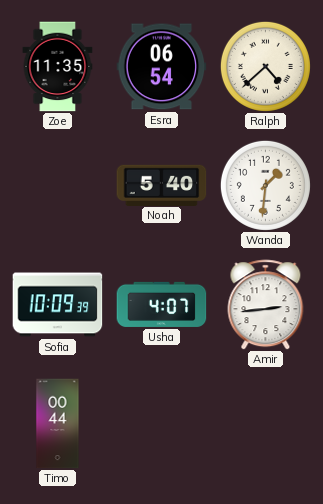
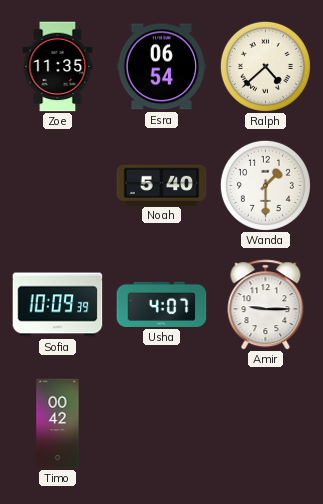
Wanda: 1:31 -> 1:30 (265, 185)
Amir: 2:44 -> 9:15 (266, 305)
Timo: 00:44 -> 00:42 (58, 424)
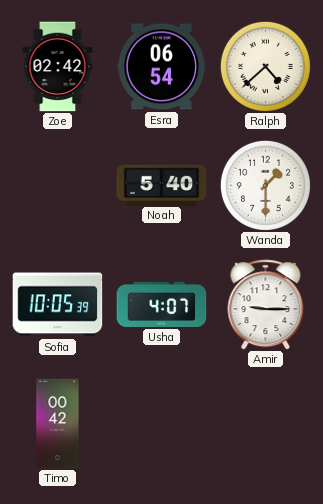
Zoe: 11:35 -> 02:42 (58, 67)
Sofia: 10:09 -> 10:05 (58, 305)
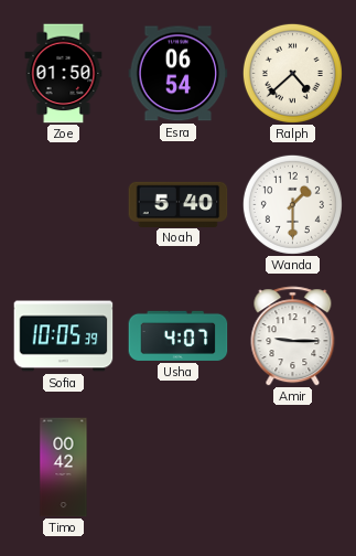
Zoe: 02:42 -> 01:50 (64, 74)
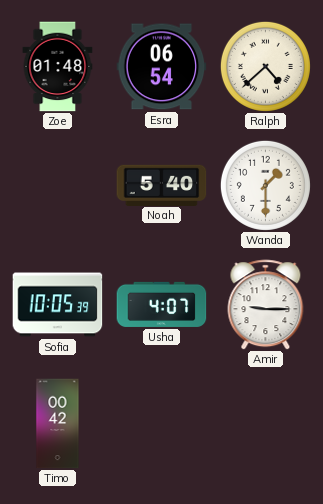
Zoe: 01:50 -> 01:48 (58, 67)
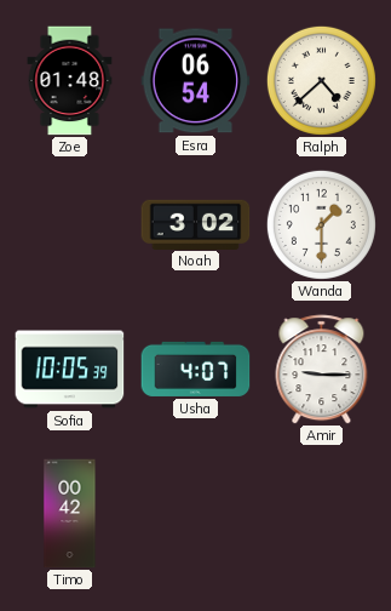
Noah: 5:40 -> 3:02 (196, 224)
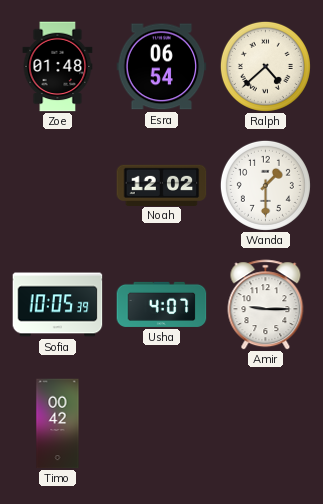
Noah: 3:02 -> 12:02 (162, 185)
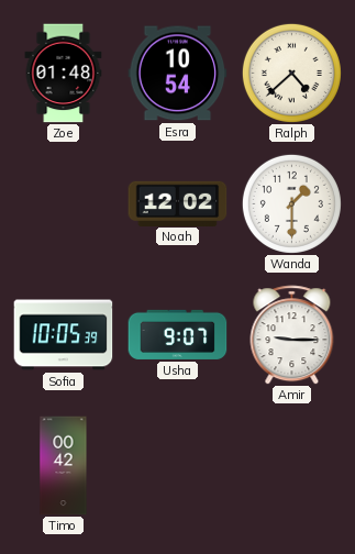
Esra: 06:54 -> 10:54 (178, 74)
Usha: 4:07 -> 9:07 (178, 334)
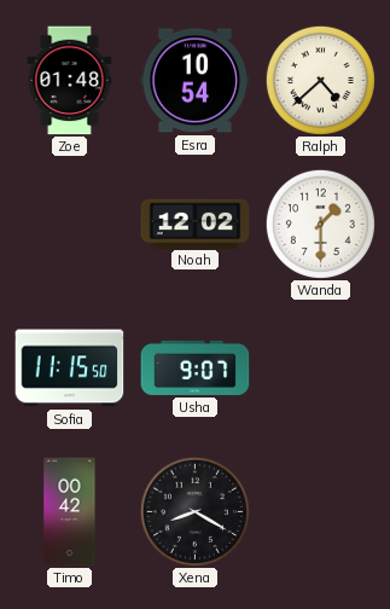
Sofia: 10:05 -> 11:15 (70, 369)
Amir: 9:15 -> none (292, 335)
Xena: none -> 8:20 (194, 511)
